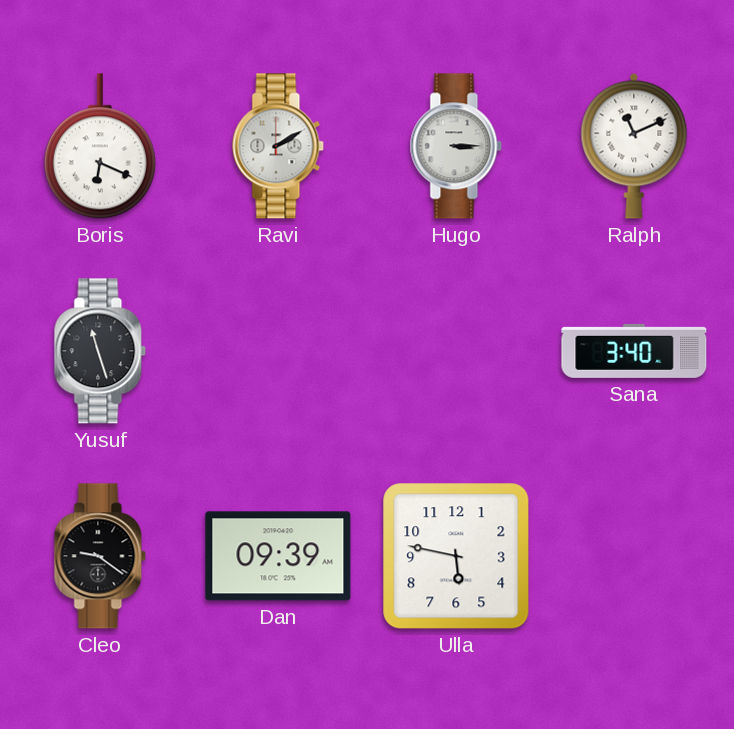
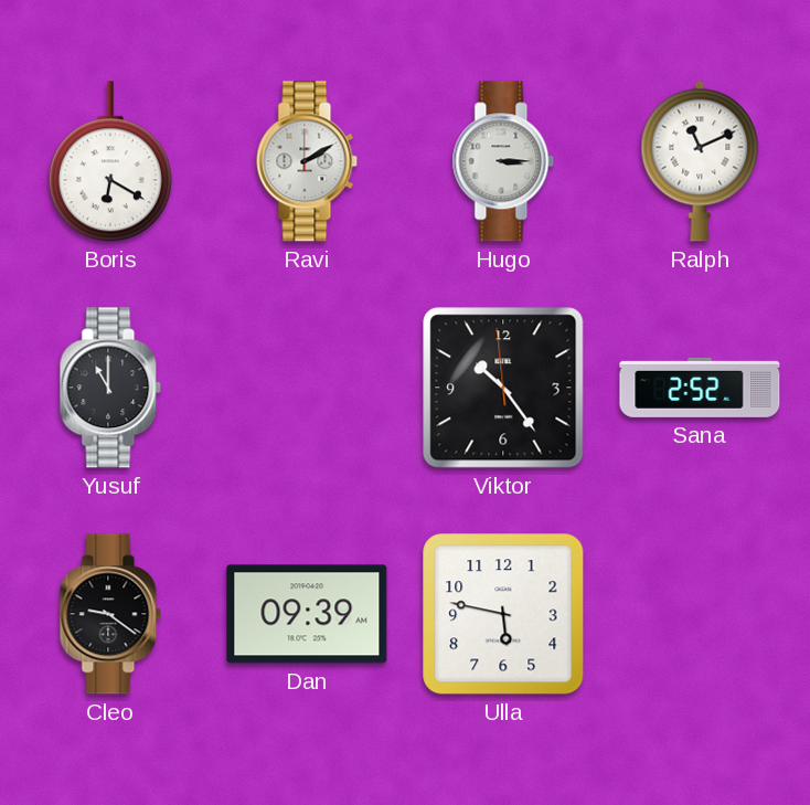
Boris: 6:19 -> 6:20 (110, 161)
Yusuf: 11:27 -> 11:00 (110, 388)
Viktor: none -> 10:23 (503, 388)
Sana: 3:40 -> 2:52 (700, 388)
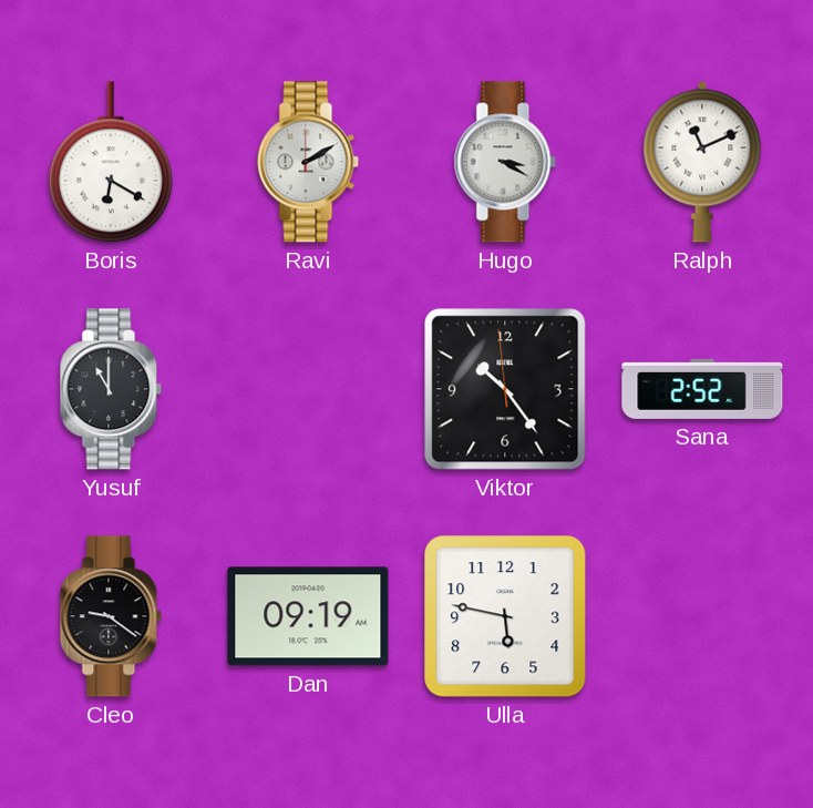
Hugo: 3:15 -> 3:20 (505, 162)
Dan: 09:39 -> 09:19 (308, 616)
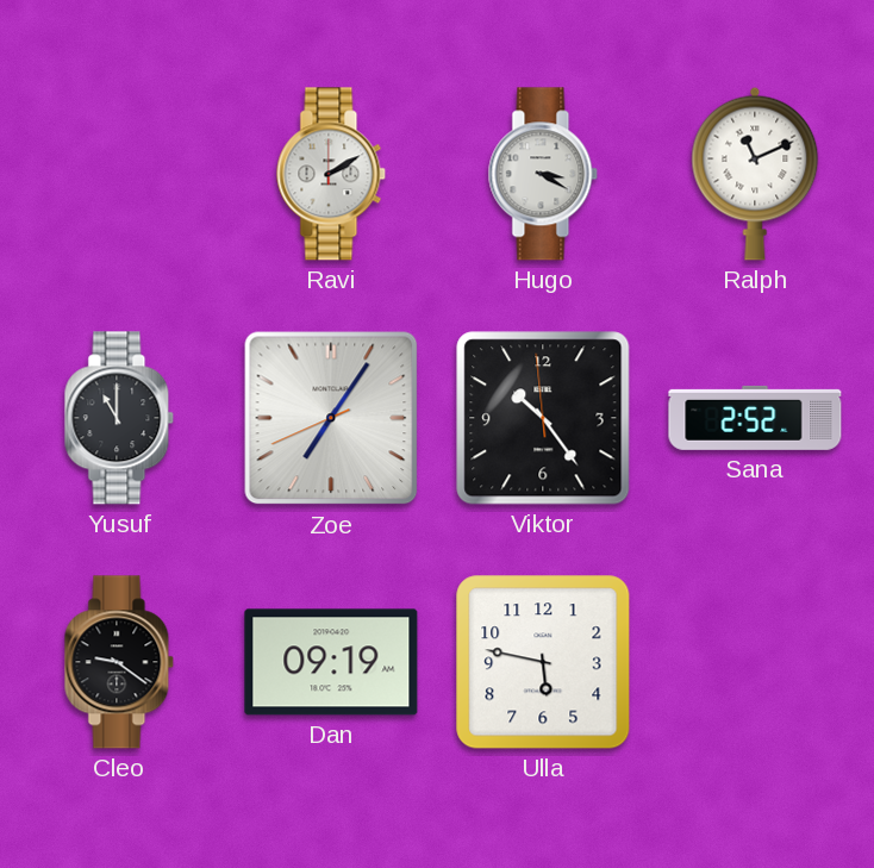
Boris: 6:20 -> none (111, 162)
Zoe: none -> 7:05 (331, 418)
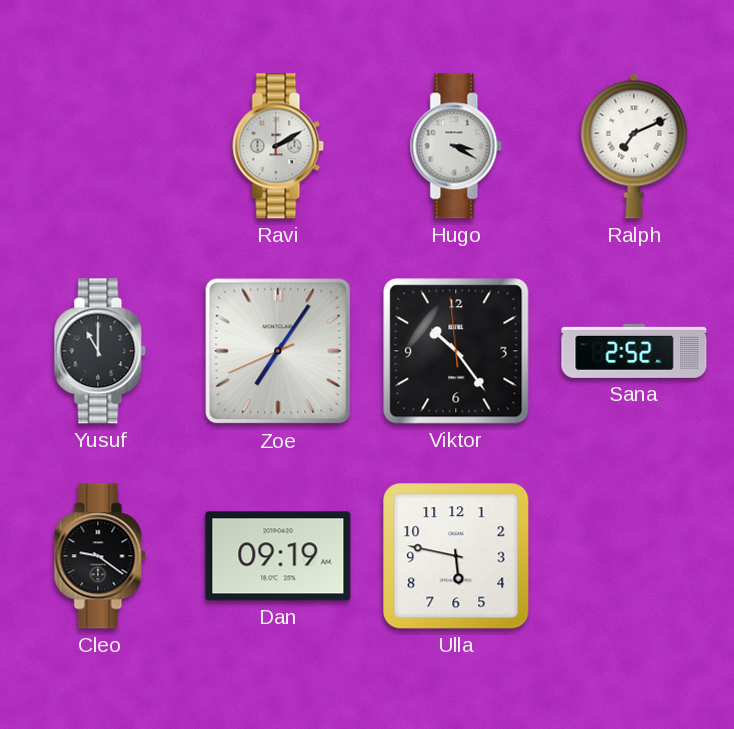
Ralph: 11:11 -> 7:11 (634, 146)
